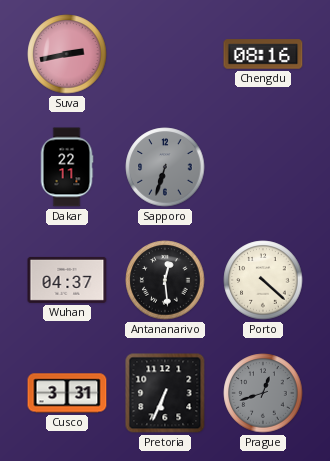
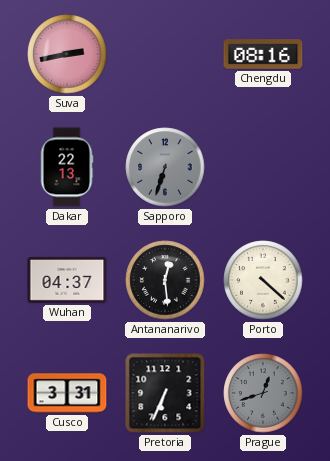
Dakar: 22:11 -> 22:13 (67, 167)
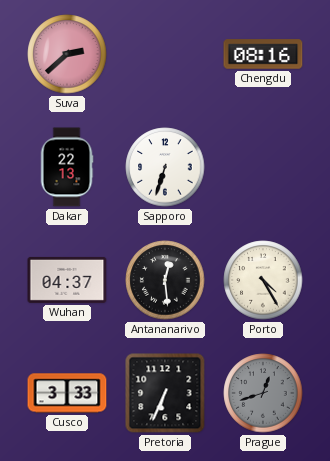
Suva: 2:43 -> 2:38 (67, 54)
Sapporo dial: grey -> white (165, 167)
Porto: 4:22 -> 4:25 (263, 280)
Cusco: 3:31 -> 3:33 (67, 393)
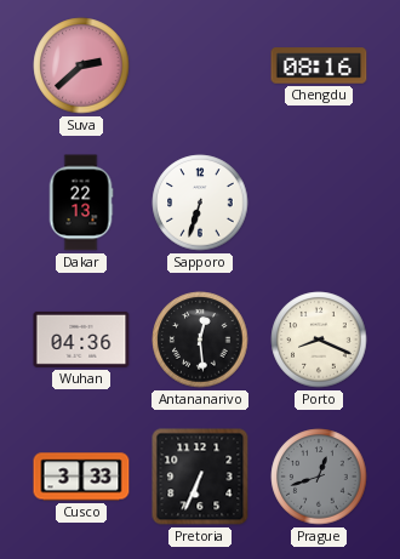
Wuhan: 04:37 -> 04:36 (81, 340)
Porto: 4:25 -> 8:19 (319, 340)
